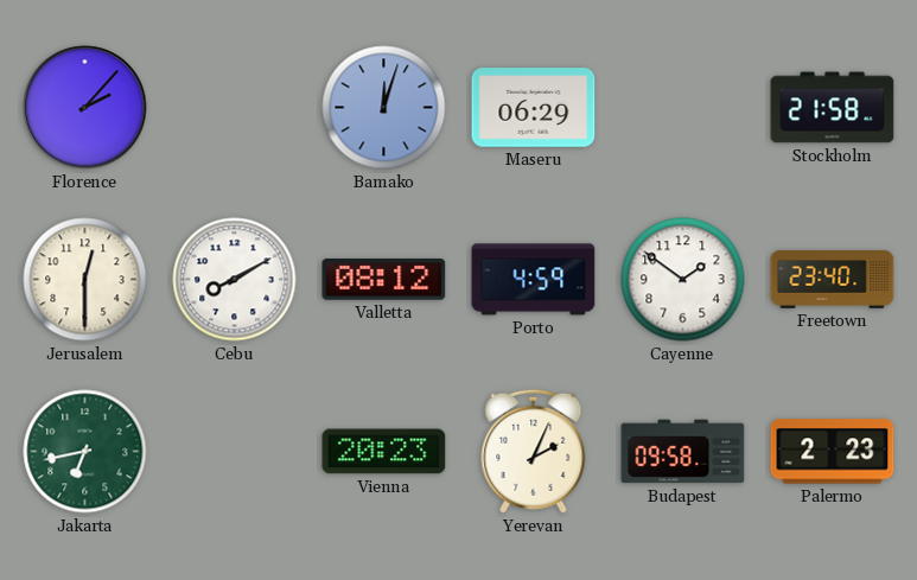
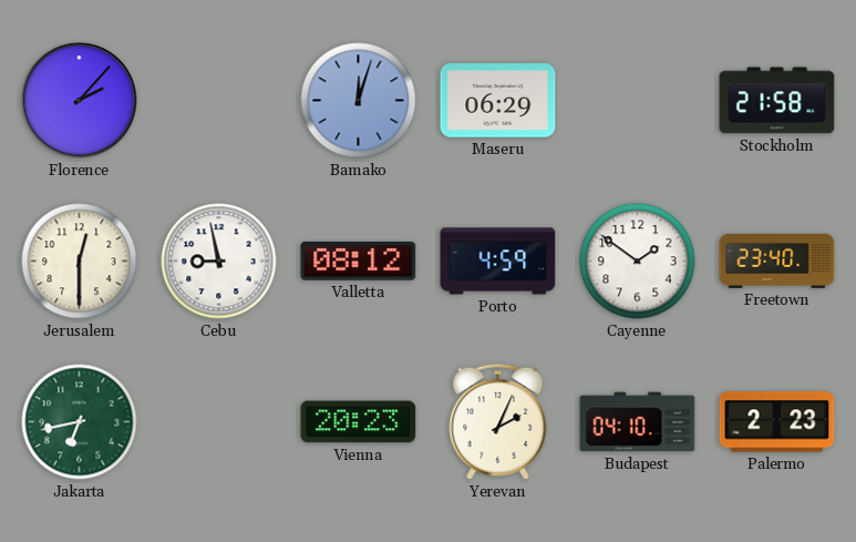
Cebu: 8:10 -> 8:58 (219, 262)
Budapest: 09:58 -> 04:10 (638, 422)
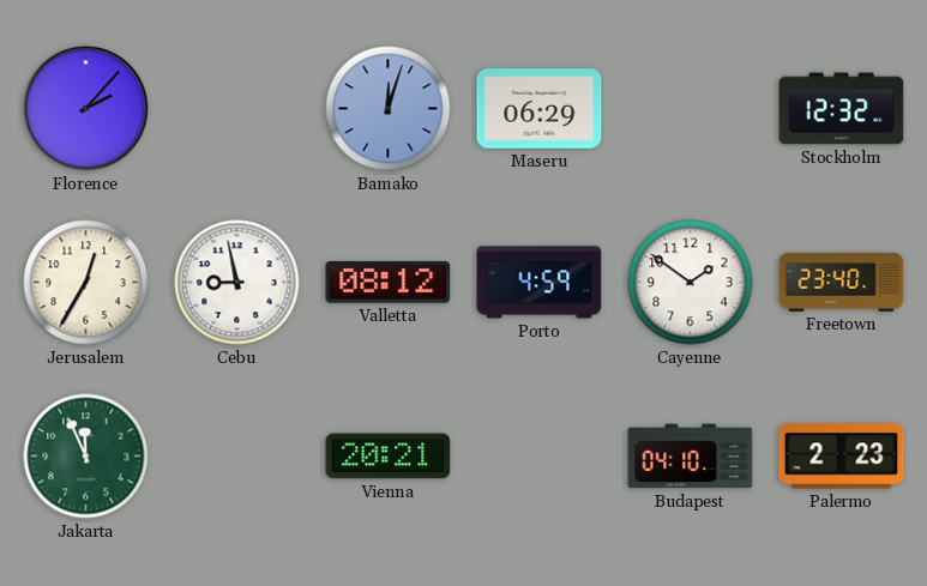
Stockholm: 21:58 -> 12:32 (842, 109)
Jerusalem: 12:30 -> 12:35 (86, 283)
Jakarta: 6:43 -> 11:56 (86, 457)
Vienna: 20:23 -> 20:21 (389, 457)
Yerevan: 2:04 -> none (498, 421)
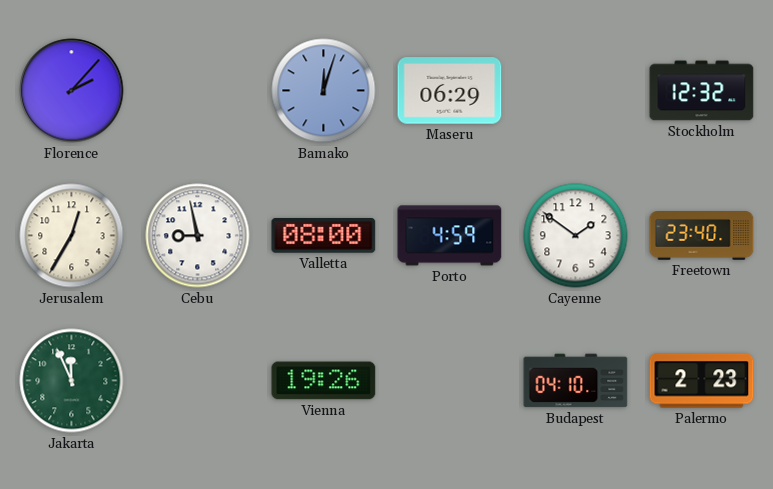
Valletta: 08:12 -> 08:00 (324, 236)
Vienna: 20:21 -> 19:26 (324, 381)
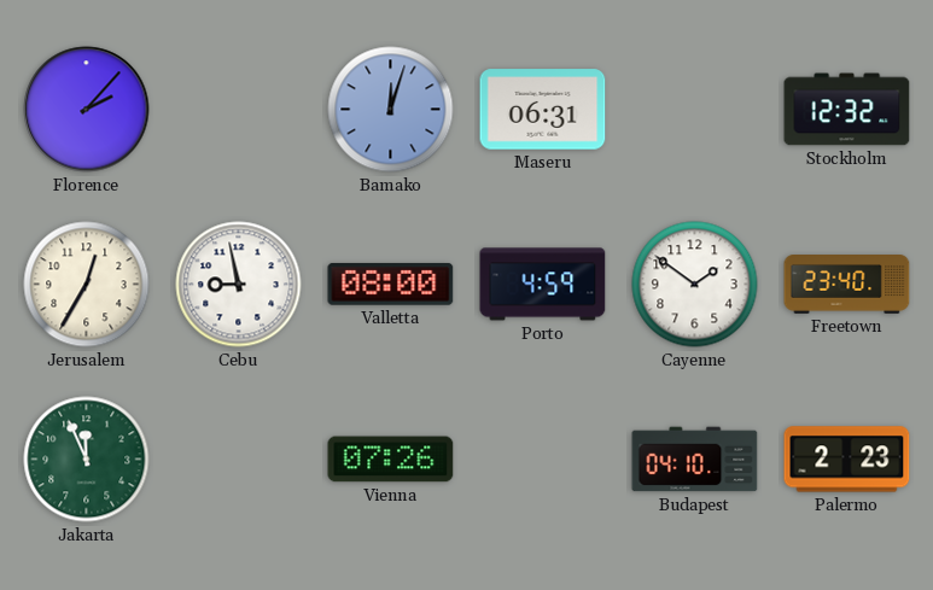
Maseru: 06:29 -> 06:31 (543, 110)
Vienna: 19:26 -> 07:26 (391, 460)
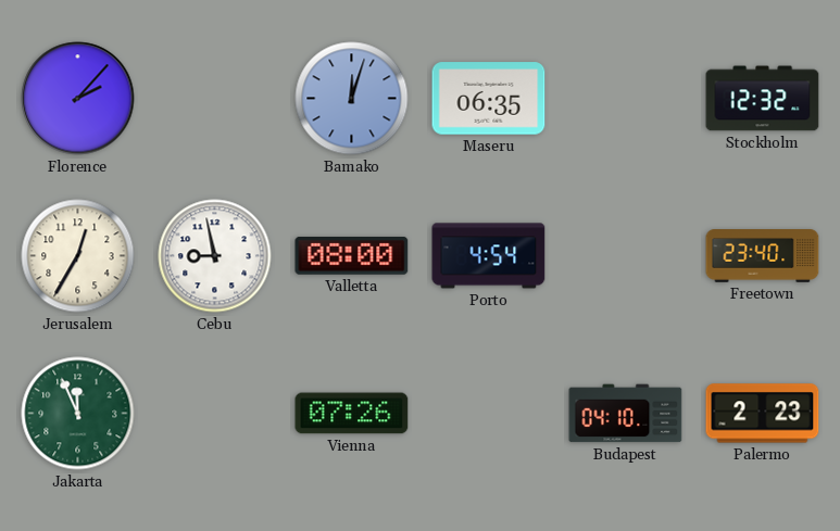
Maseru: 06:31 -> 06:35 (489, 99)
Porto: 4:59 -> 4:54 (489, 256)
Cayenne: 1:51 -> none (695, 285)
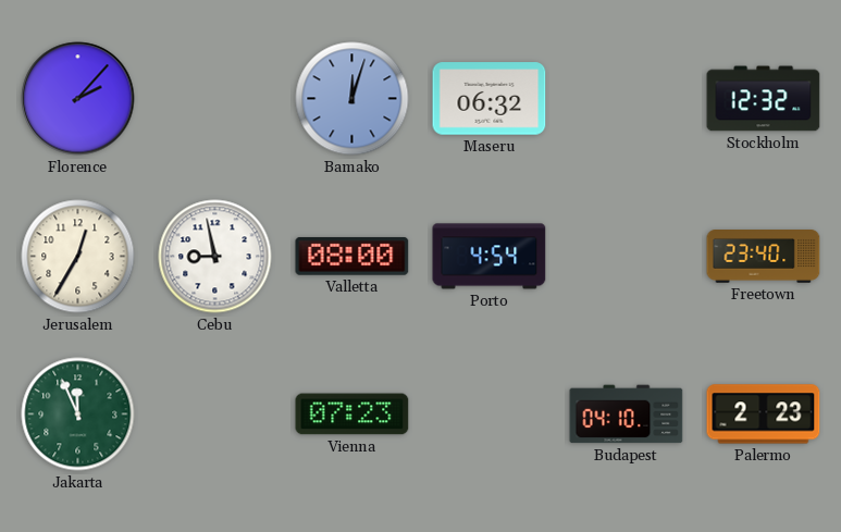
Maseru: 06:35 -> 06:32 (490, 99)
Vienna: 07:26 -> 07:23 (353, 415)
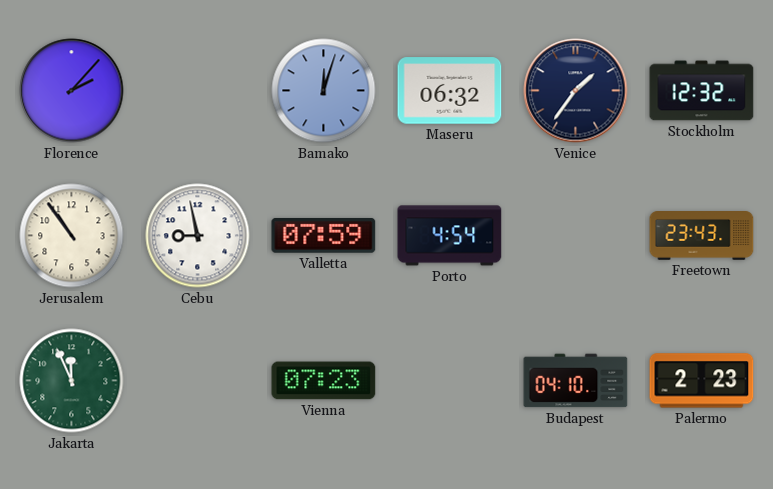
Venice: none -> 1:36 (576, 91)
Jerusalem: 12:35 -> 10:54 (72, 236)
Valletta: 08:00 -> 07:59 (324, 236)
Freetown: 23:40 -> 23:43 (702, 236)
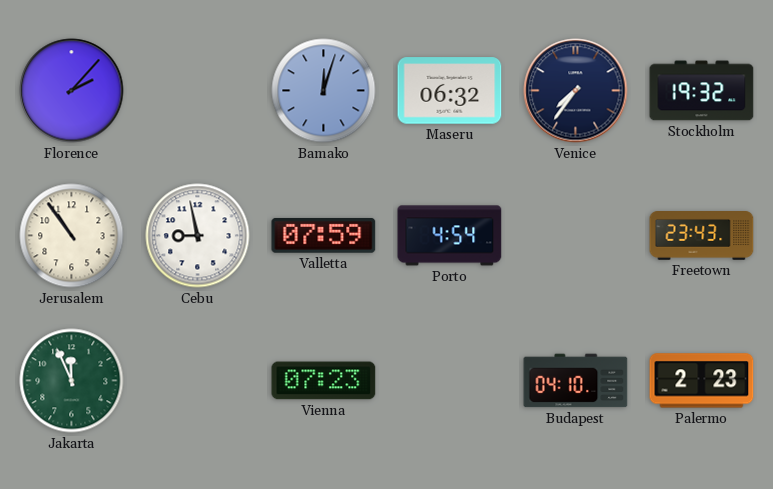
Venice: 1:36 -> 7:36 (576, 91)
Stockholm: 12:32 -> 19:32 (702, 91)
